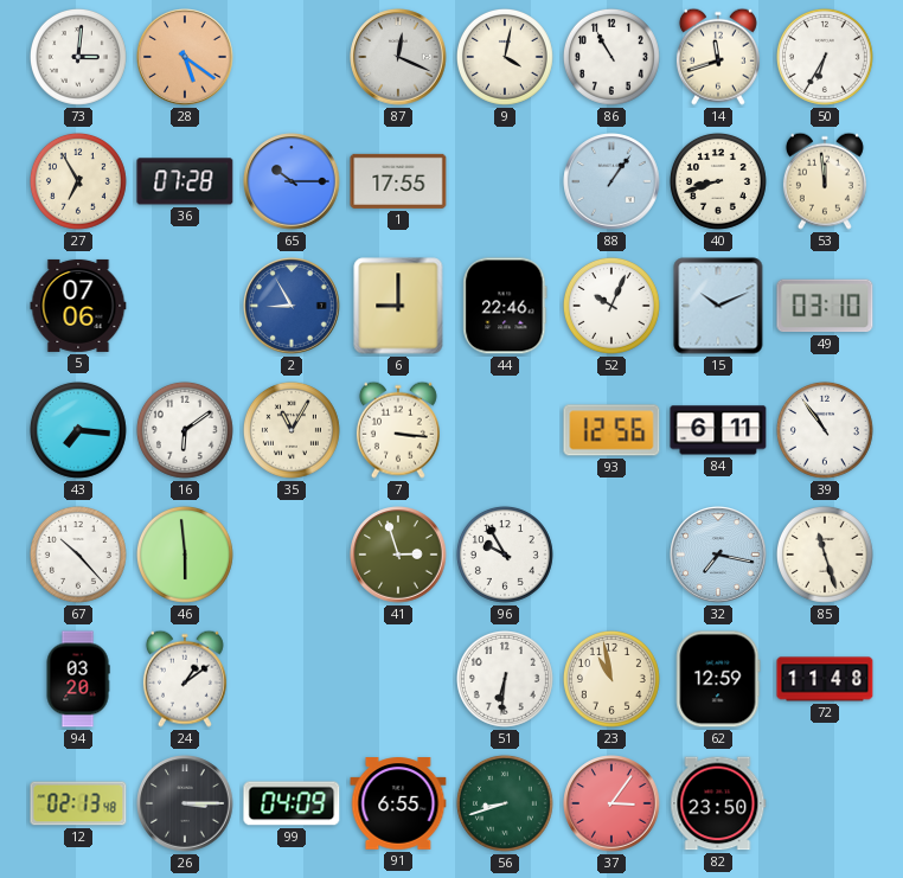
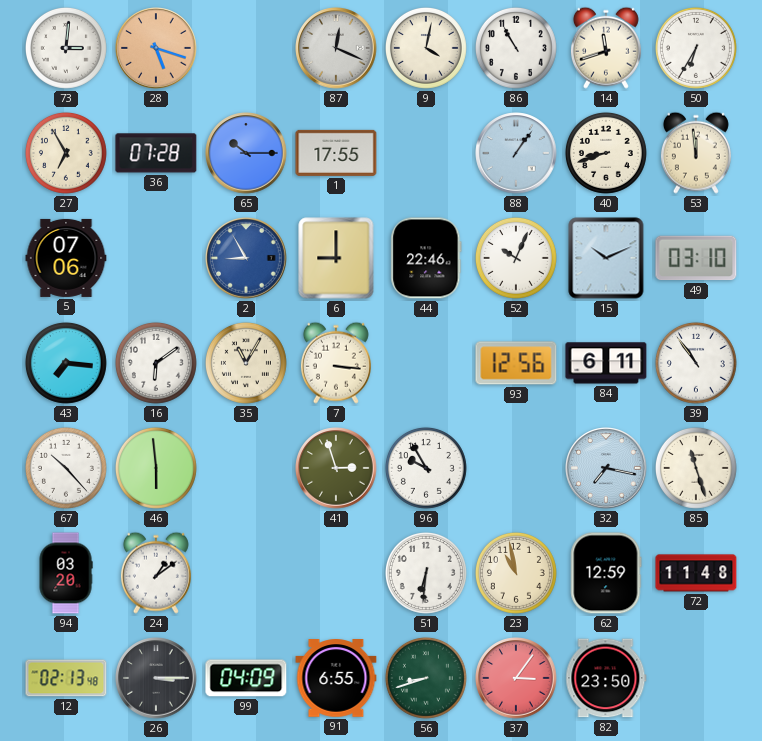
28: 5:21 -> 5:18 (156, 48)
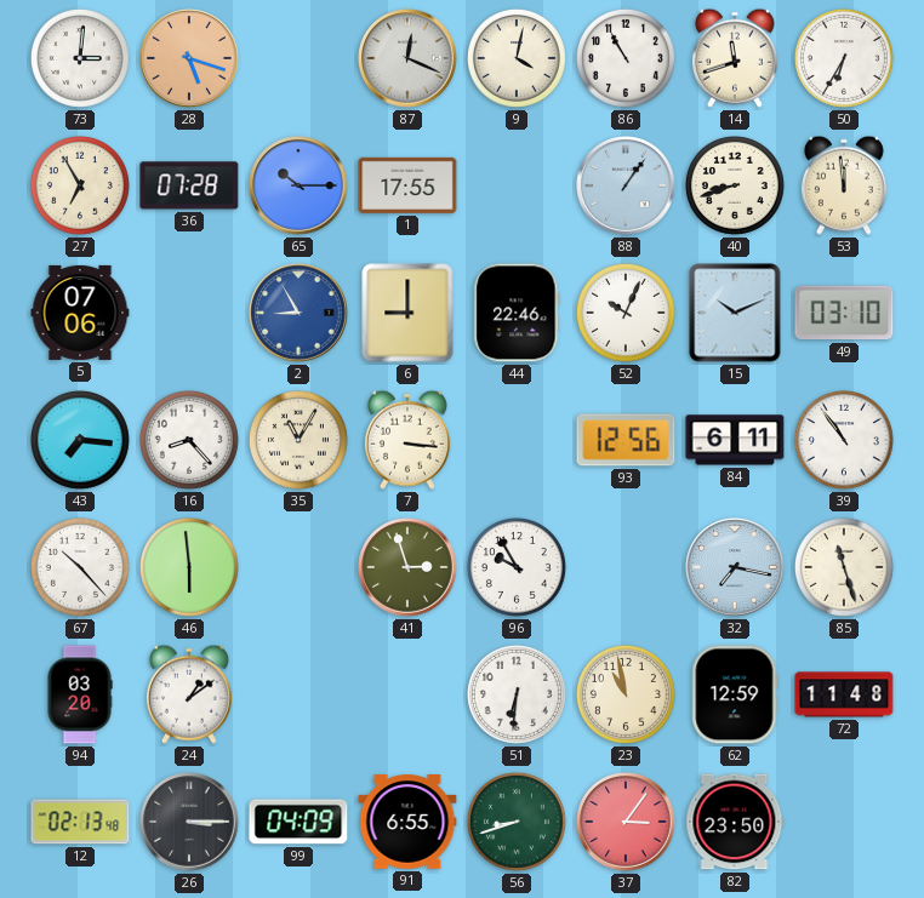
16: 6:09 -> 8:23 (189, 440)
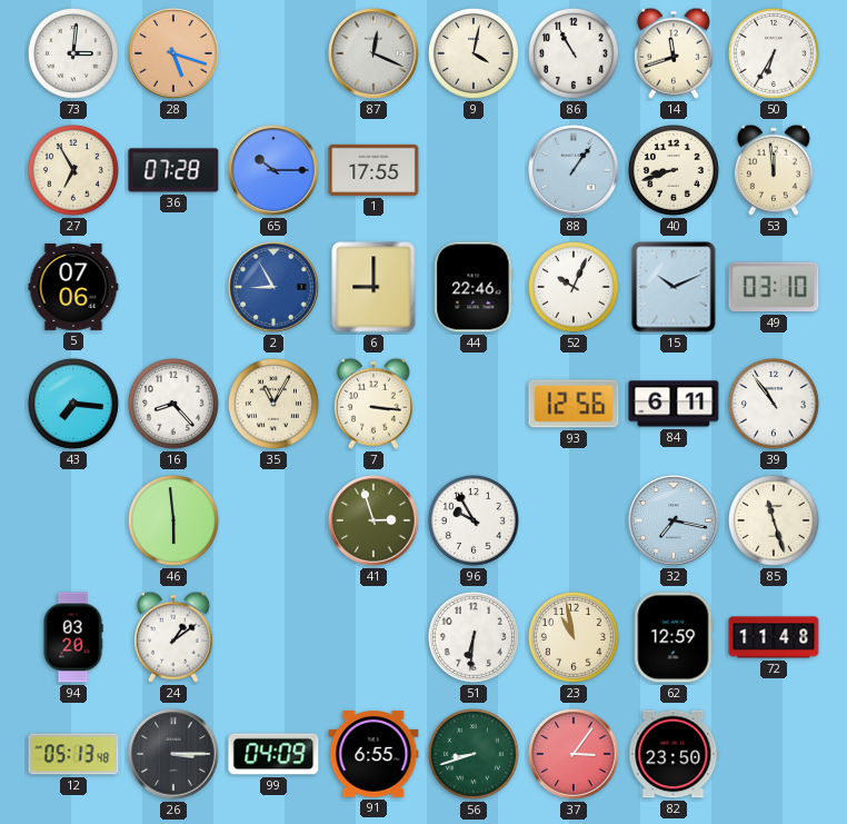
67: 10:23 -> none (80, 567)
12: 02:13 -> 05:13 (73, 754)
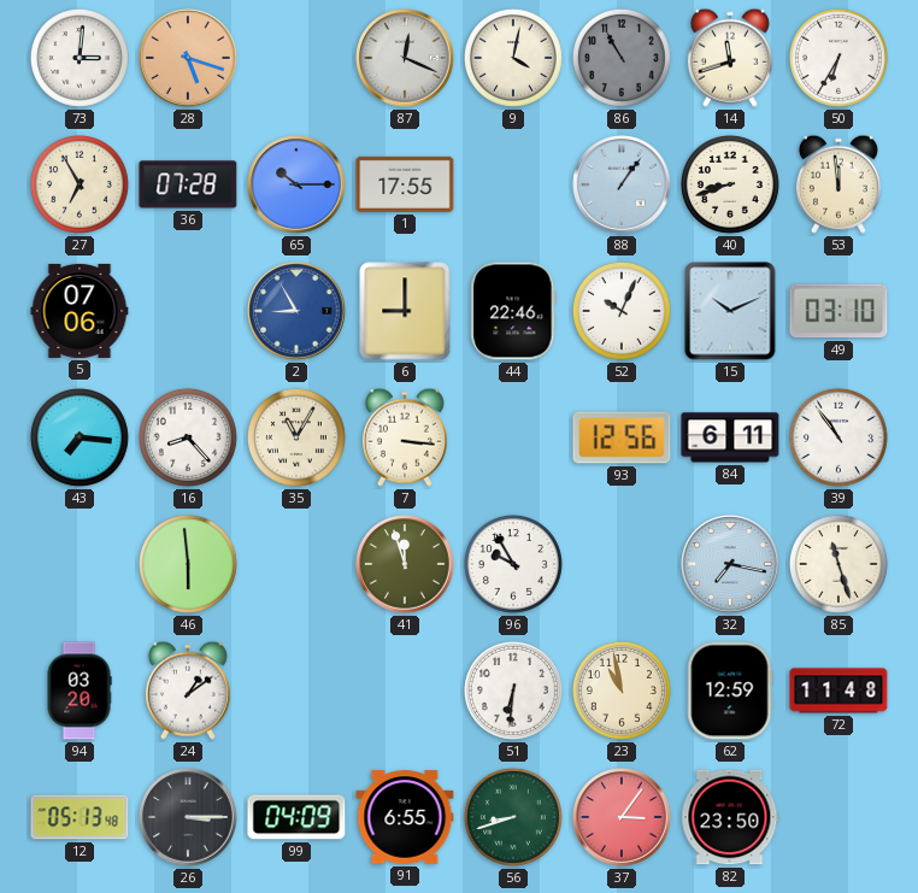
86 dial: white -> grey (622, 58)
41: 2:57 -> 11:57 (405, 564)
